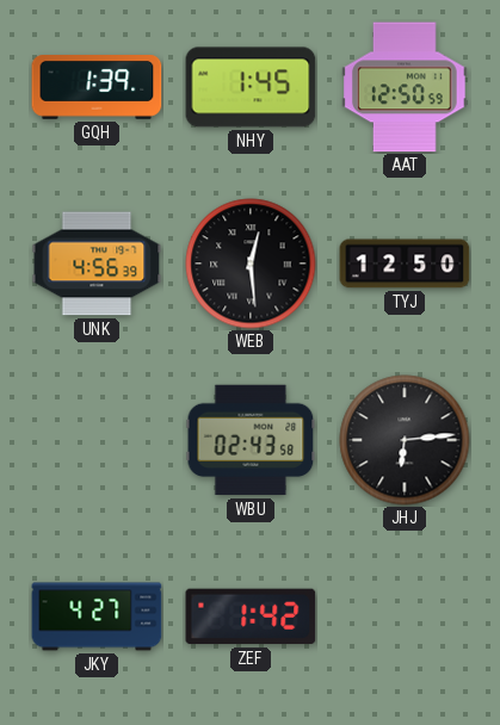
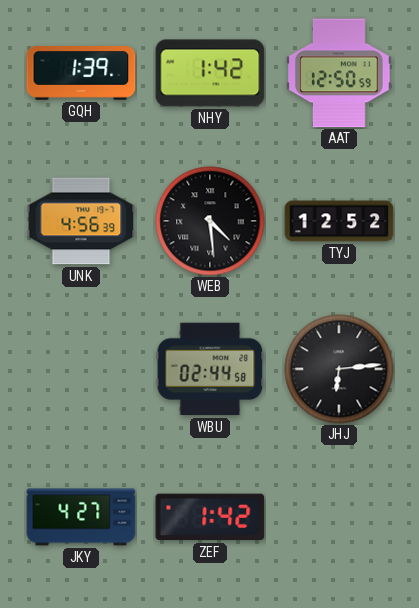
NHY: 1:45 -> 1:42 (210, 73)
WEB: 12:29 -> 4:29 (210, 221)
TYJ: 12:50 -> 12:52 (339, 221)
WBU: 02:43 -> 02:44 (210, 369)
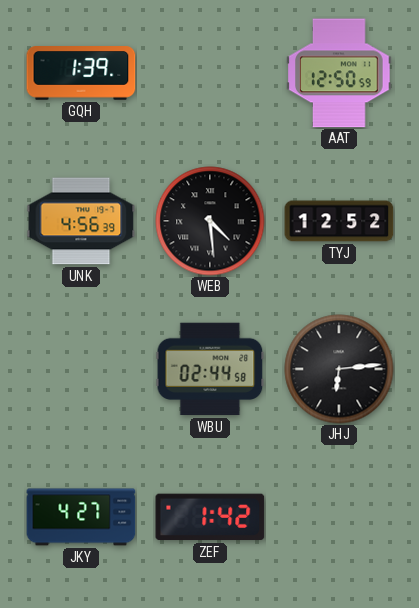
NHY: 1:42 -> none (210, 73)
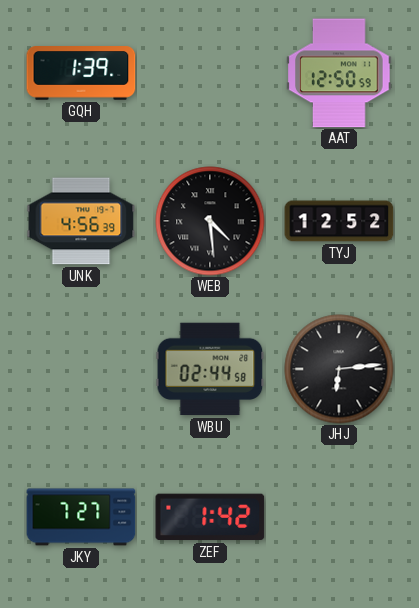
JKY: 4:27 -> 7:27 (81, 517)
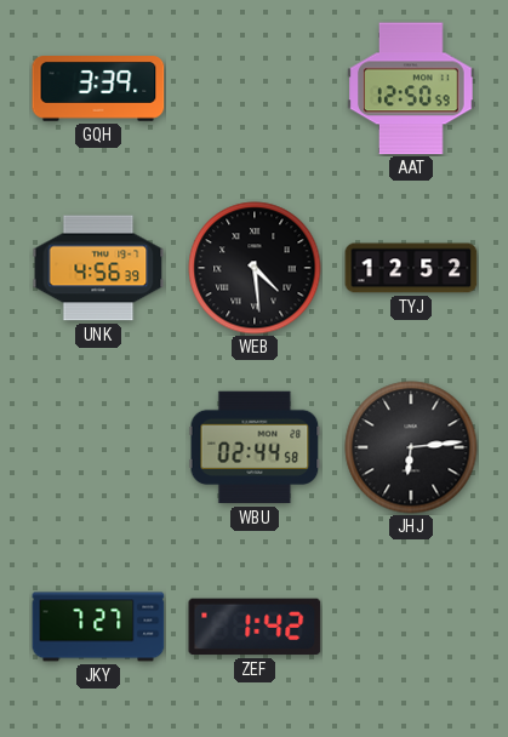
GQH: 1:39 -> 3:39 (98, 90)
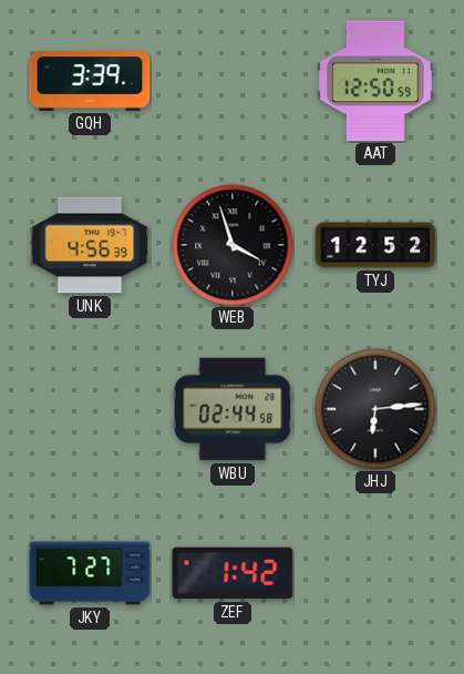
WEB: 4:29 -> 3:57 (233, 245)
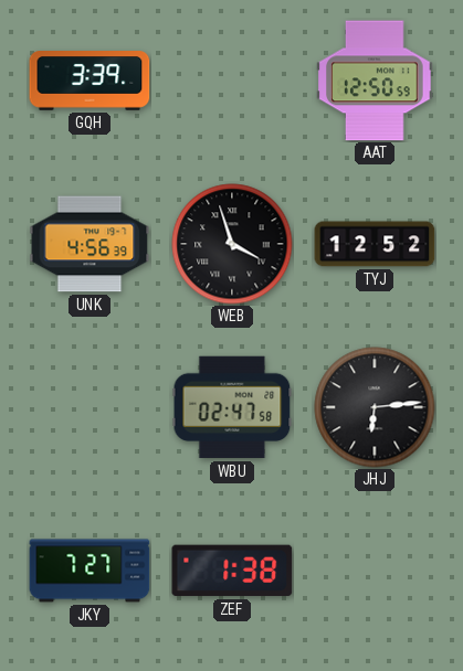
WBU: 02:44 -> 02:47 (232, 407)
ZEF: 1:42 -> 1:38 (232, 571)
